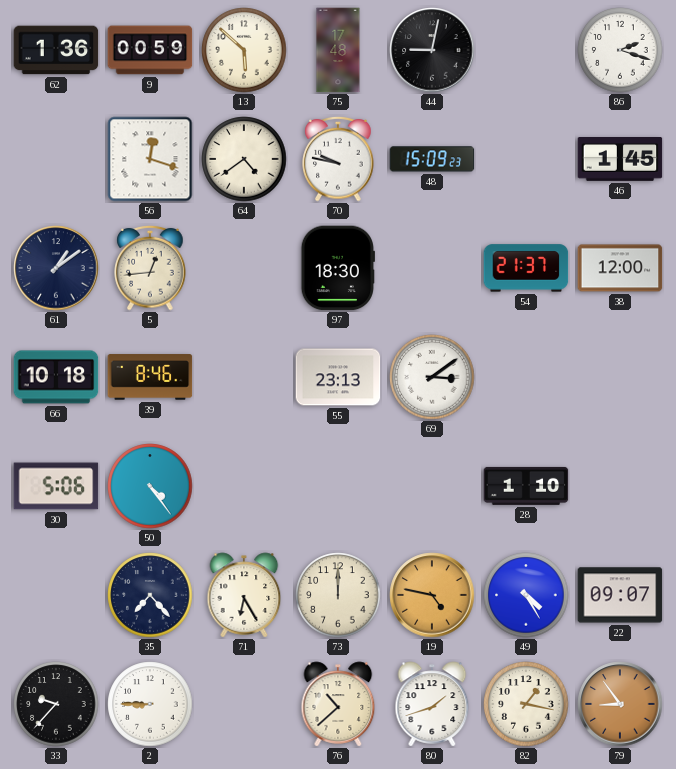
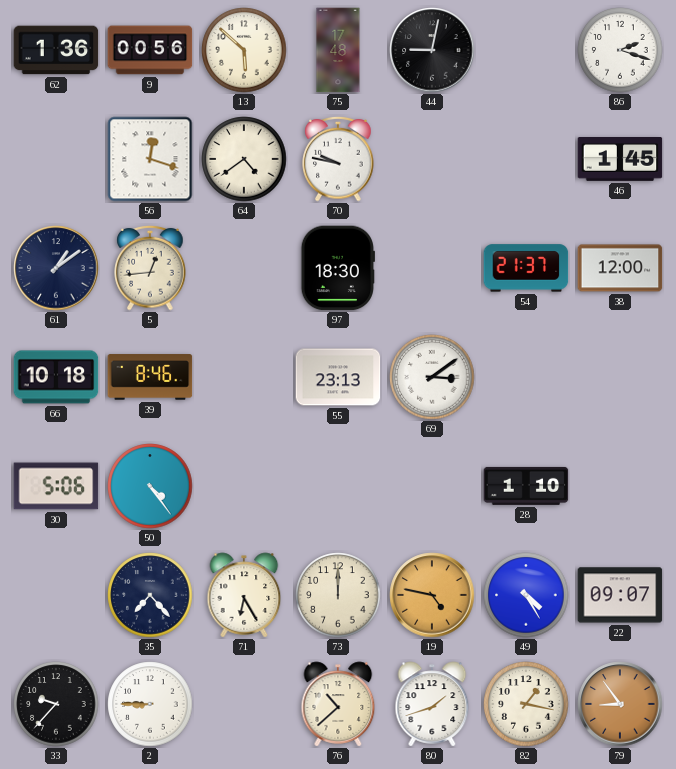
9: 00:59 -> 00:56 (150, 50)
48: 15:09 -> none (432, 159)
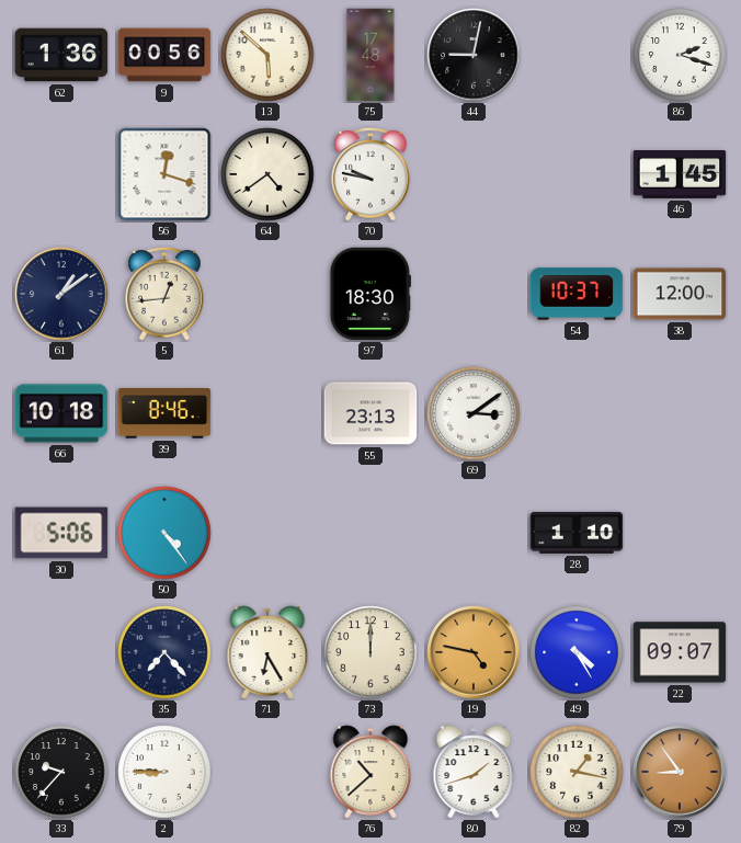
54: 21:37 -> 10:37 (577, 294)
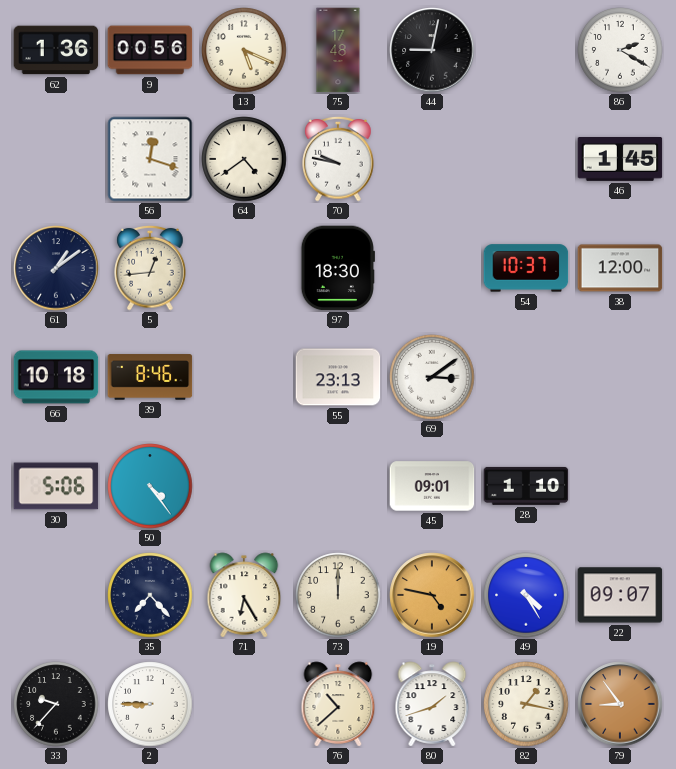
13: 5:52 -> 5:19 (244, 50)
86: 2:18 -> 2:20 (620, 50)
45: none -> 09:01 (432, 486)
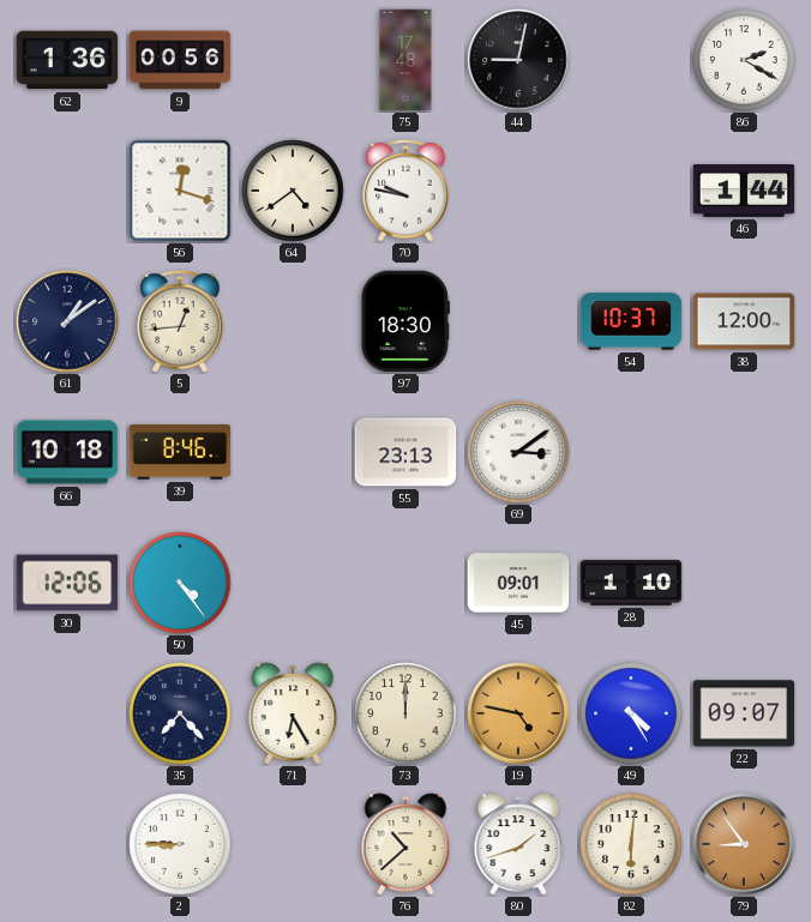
13: 5:19 -> none (244, 50)
46: 1:45 -> 1:44 (744, 192)
30: 5:06 -> 12:06 (67, 583)
33: 9:37 -> none (56, 704)
82: 1:17 -> 6:01 (631, 844)
